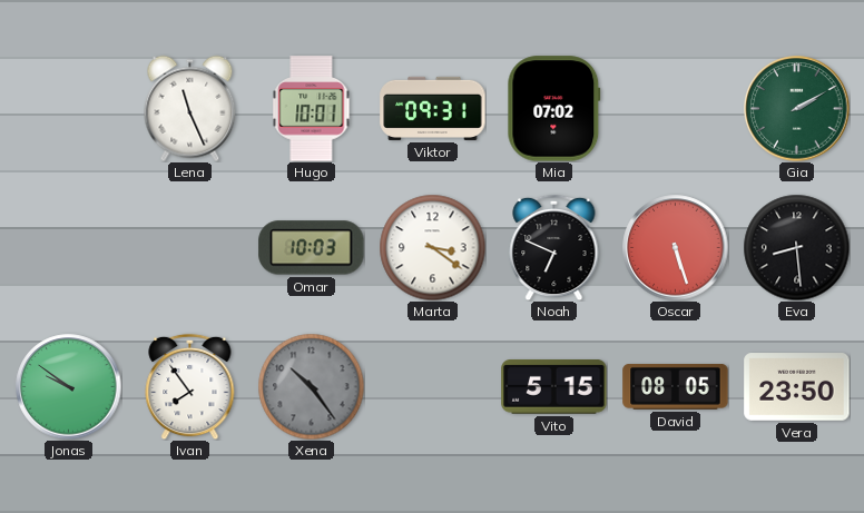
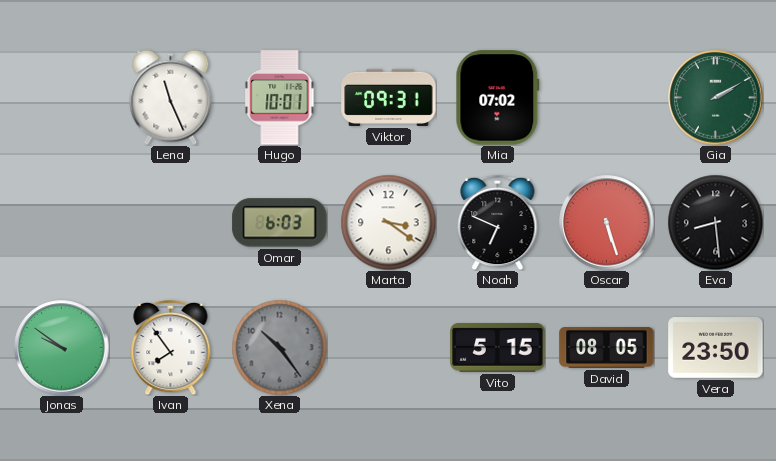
Omar: 10:03 -> 6:03 (280, 223)
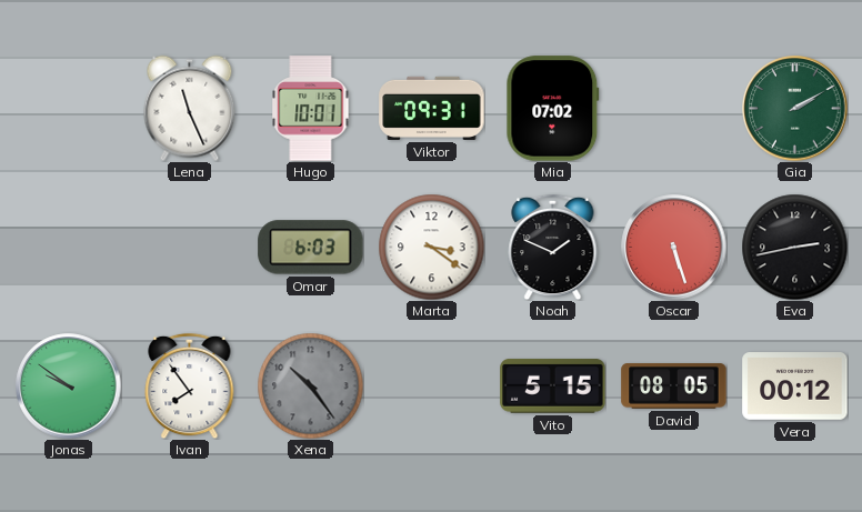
Noah: 6:49 -> 1:49 (553, 247)
Eva: 8:29 -> 2:43 (794, 247)
Vera: 23:50 -> 00:12 (795, 386)
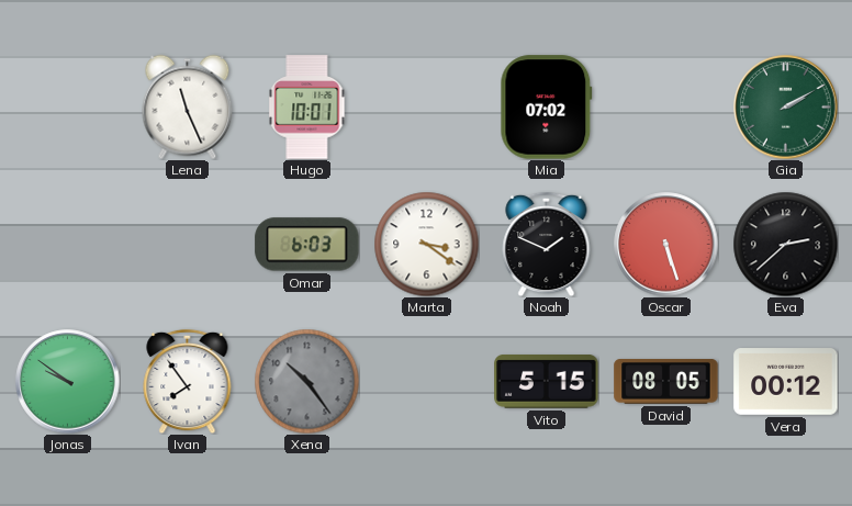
Viktor: 09:31 -> none (432, 108)
Eva: 2:43 -> 2:38 (785, 244)
